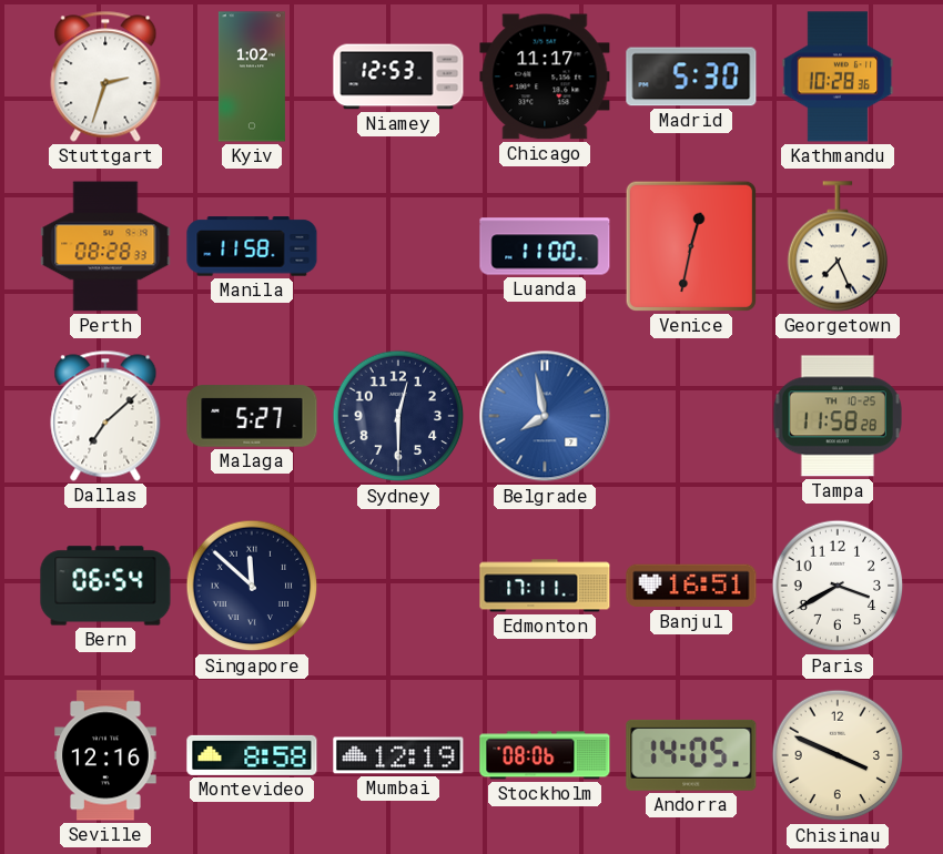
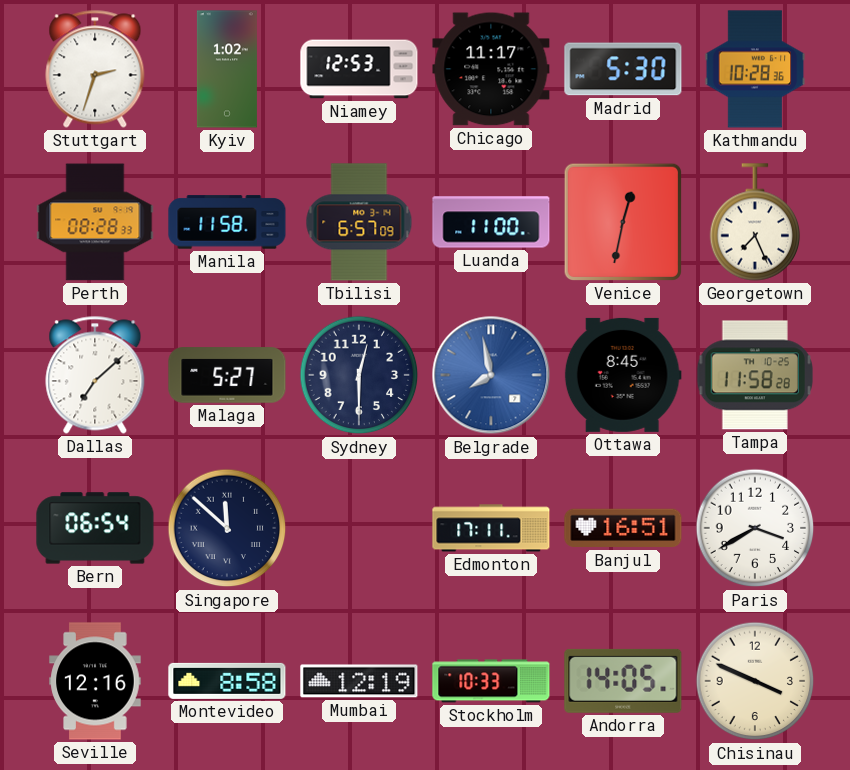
Tbilisi: none -> 6:57 (359, 222)
Ottawa: none -> 8:45 (623, 375)
Stockholm: 08:06 -> 10:33 (491, 681)
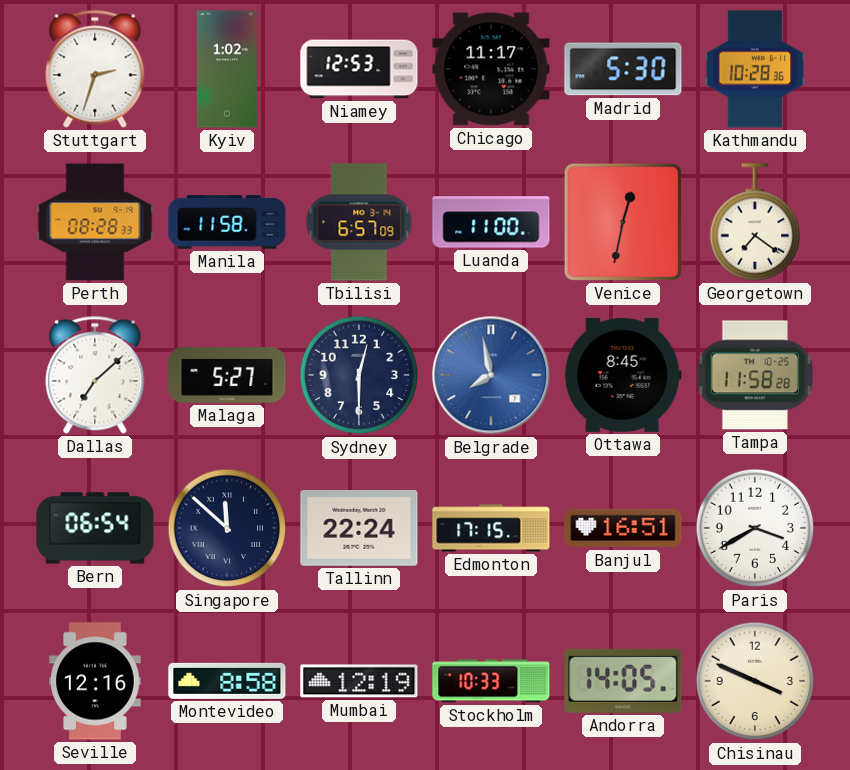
Georgetown: 7:26 -> 7:21 (755, 222)
Tallinn: none -> 22:24 (359, 528)
Edmonton: 17:11 -> 17:15 (491, 528)
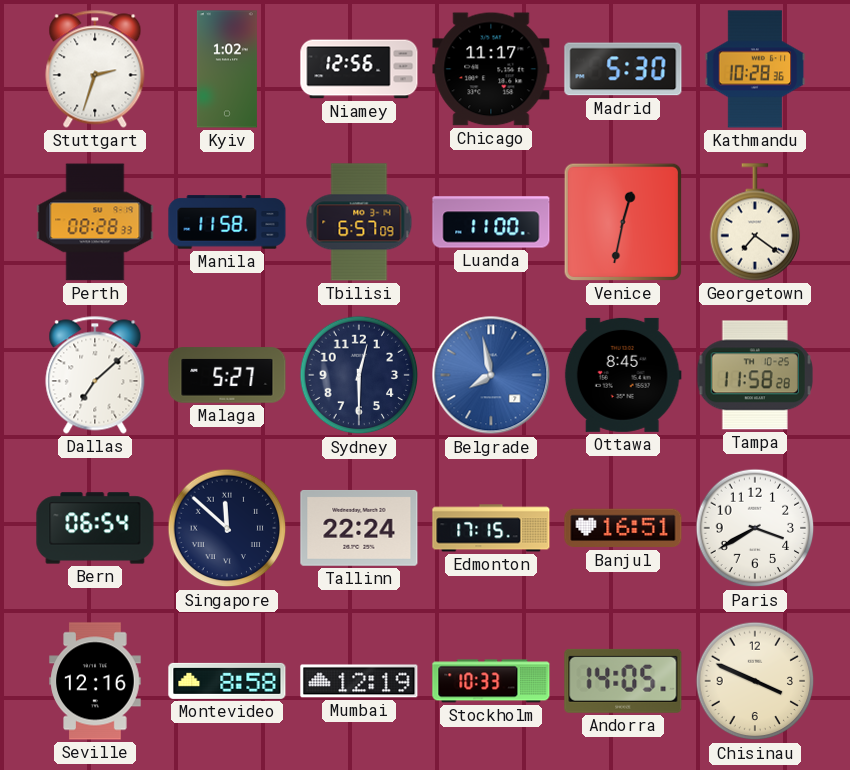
Niamey: 12:53 -> 12:56 (359, 69)
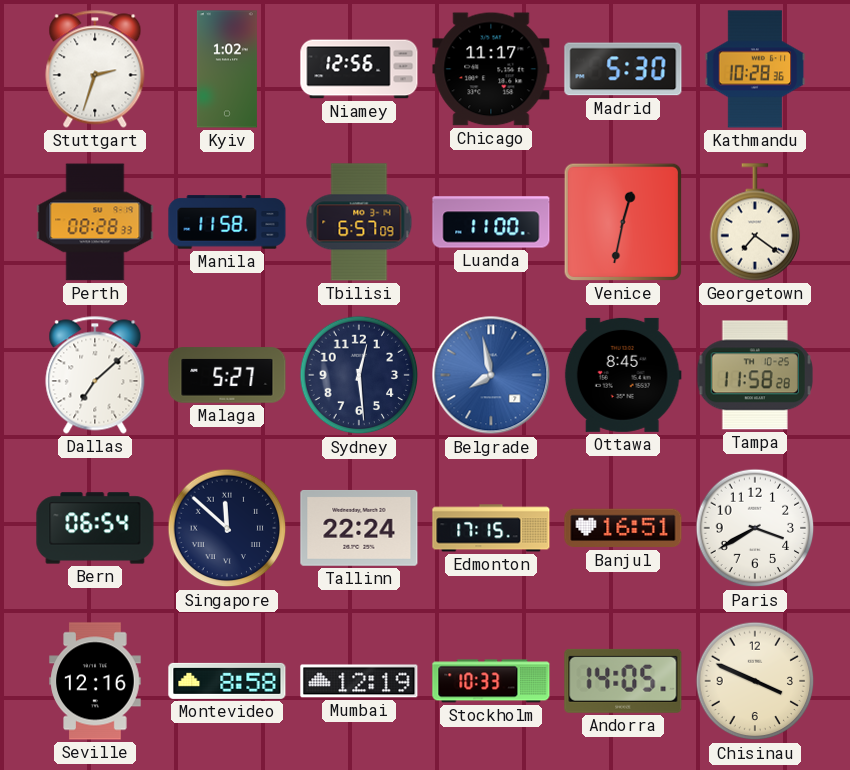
Sydney: 12:30 -> 12:29 (359, 375)
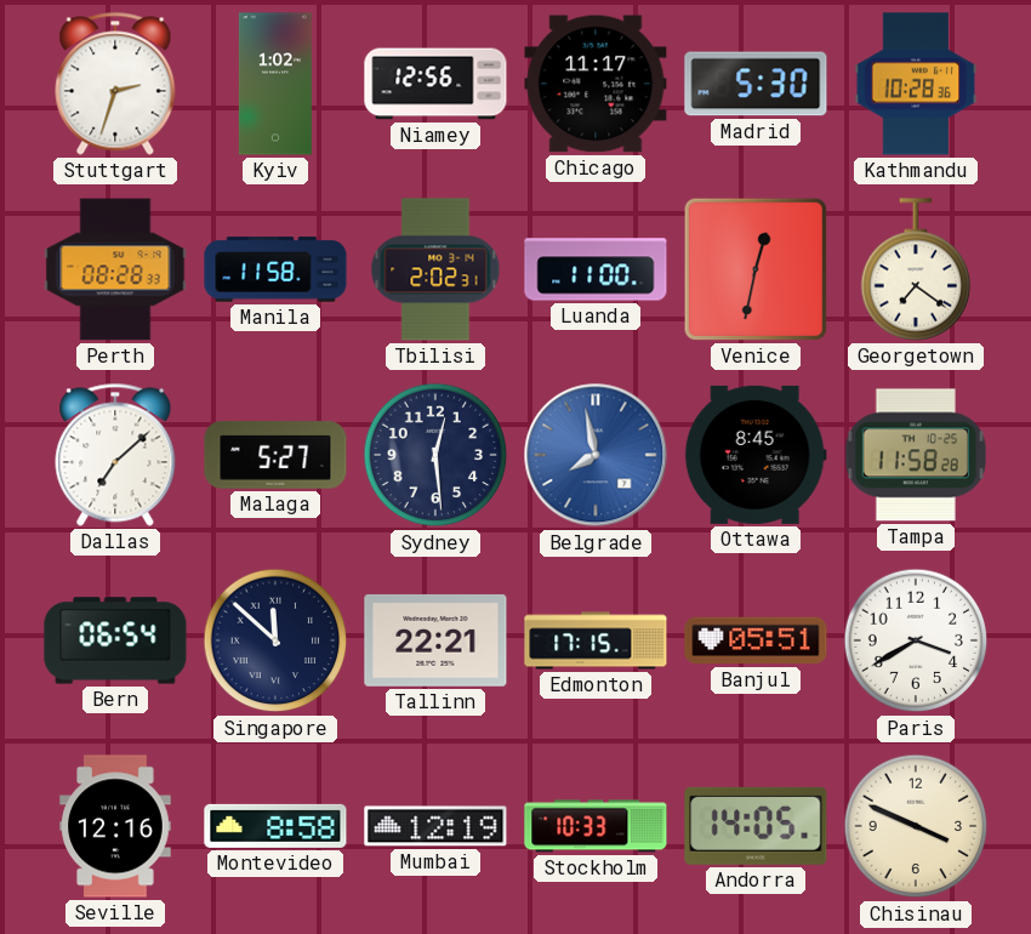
Tbilisi: 6:57 -> 2:02 (435, 269)
Tallinn: 22:24 -> 22:21 (435, 640)
Banjul: 16:51 -> 05:51 (756, 640)
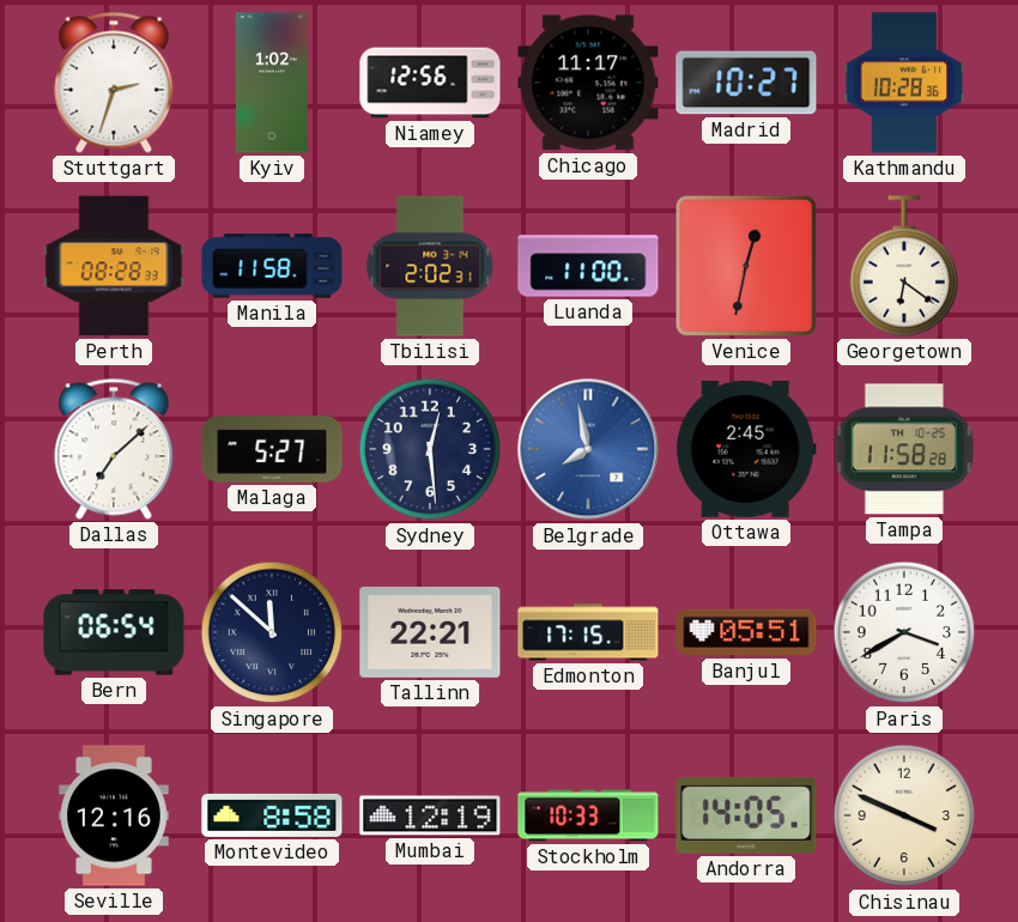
Madrid: 5:30 -> 10:27 (746, 83)
Georgetown: 7:21 -> 6:21 (904, 266)
Ottawa: 8:45 -> 2:45 (746, 449)
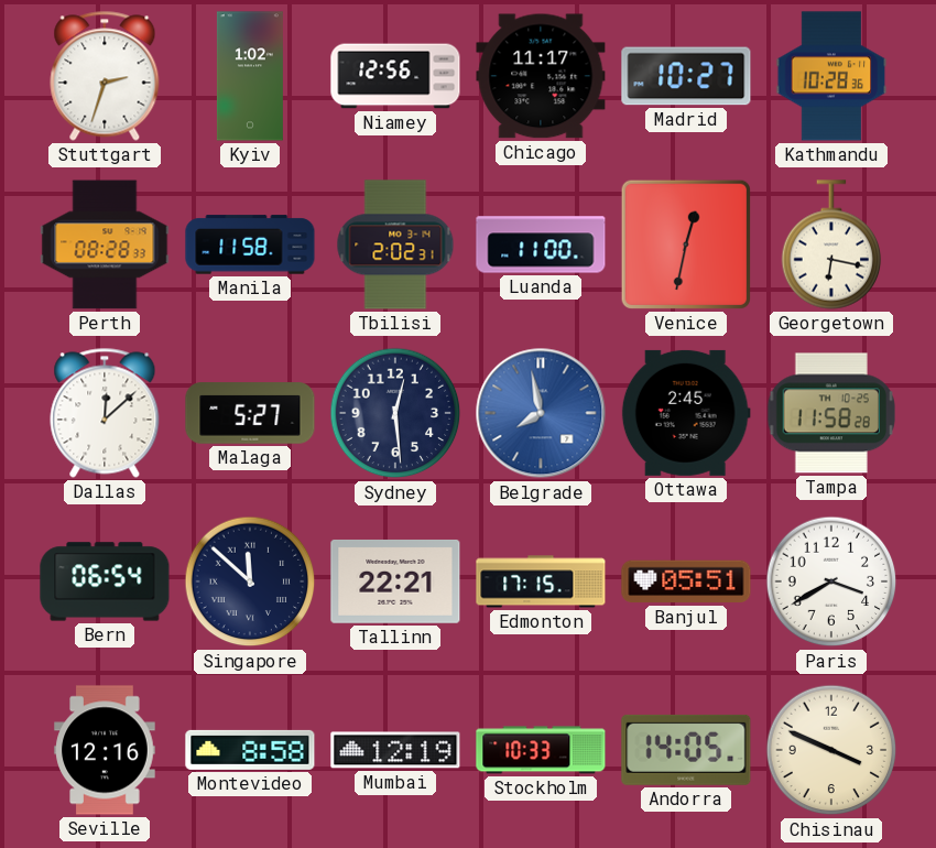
Georgetown: 6:21 -> 6:17 (831, 244)
Dallas: 7:08 -> 12:08 (105, 413)
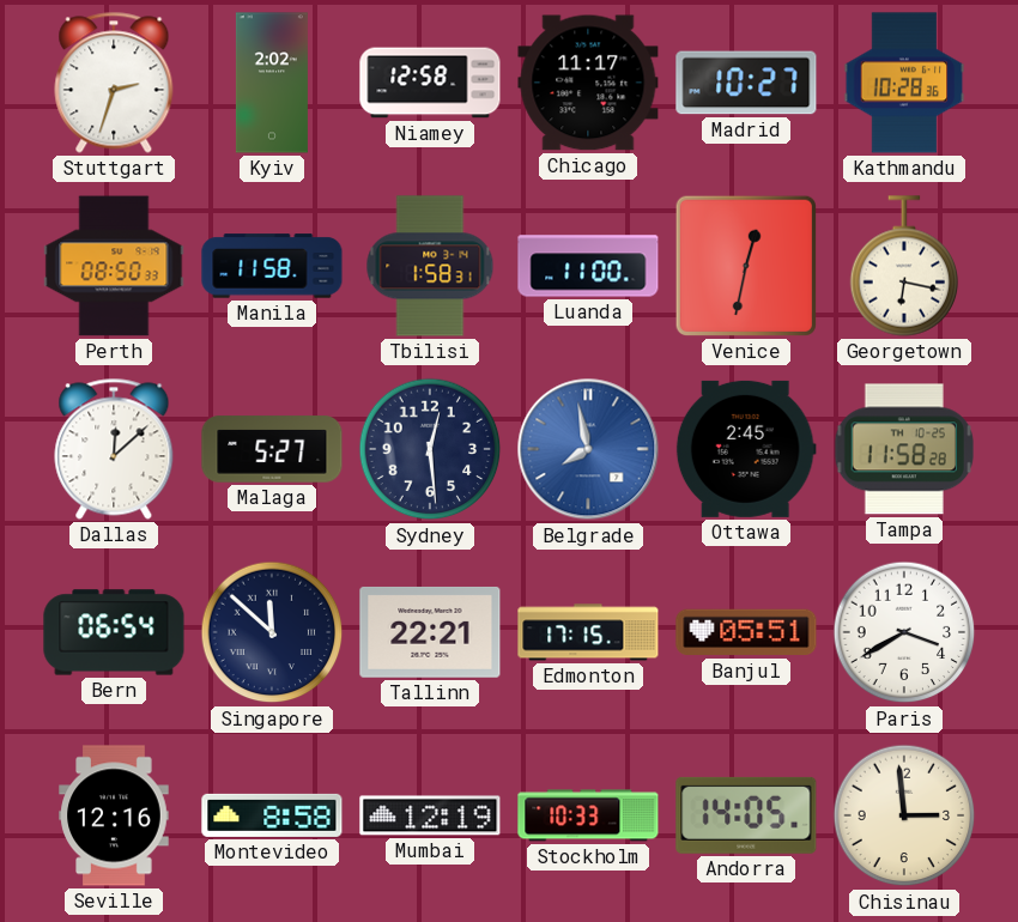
Kyiv: 1:02 -> 2:02 (272, 83)
Niamey: 12:56 -> 12:58 (430, 83)
Perth: 08:28 -> 08:50 (114, 266)
Tbilisi: 2:02 -> 1:58 (430, 266)
Chisinau: 3:49 -> 2:59 (904, 815)
